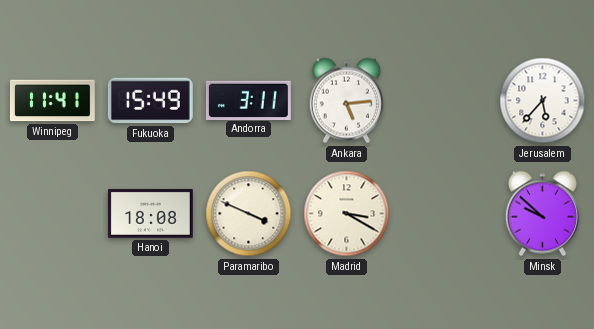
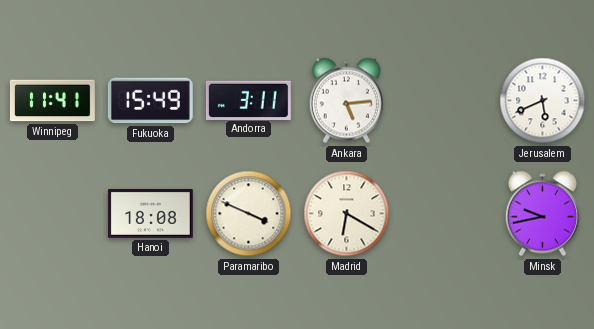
Jerusalem: 5:37 -> 5:41 (543, 101)
Madrid: 3:20 -> 6:20 (347, 214)
Minsk: 9:52 -> 9:43 (542, 214)
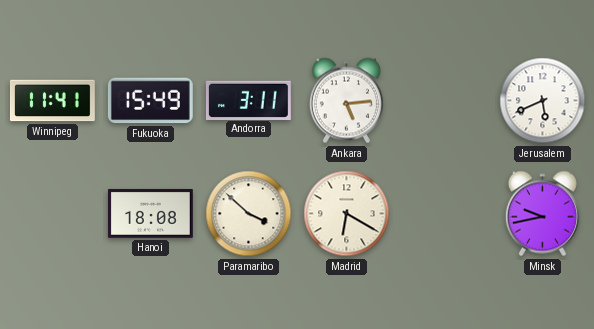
Paramaribo: 3:49 -> 3:52 (249, 214)
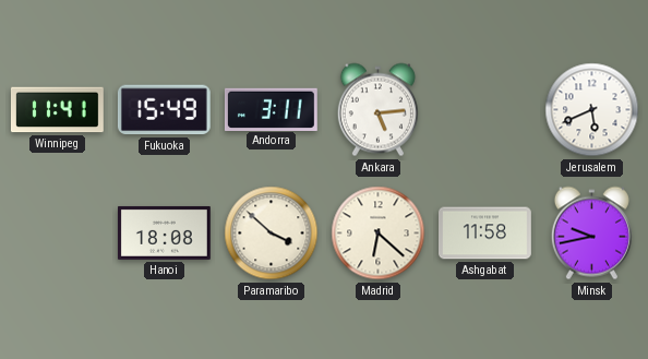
Madrid: 6:20 -> 6:22 (379, 234)
Ashgabat: none -> 11:58 (485, 234)
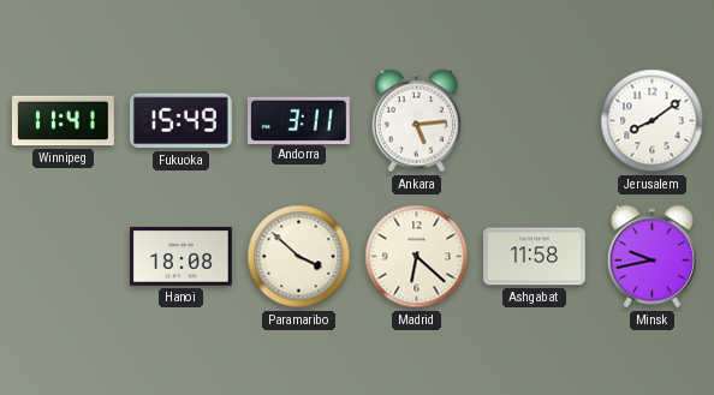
Jerusalem: 5:41 -> 8:09 (653, 121)
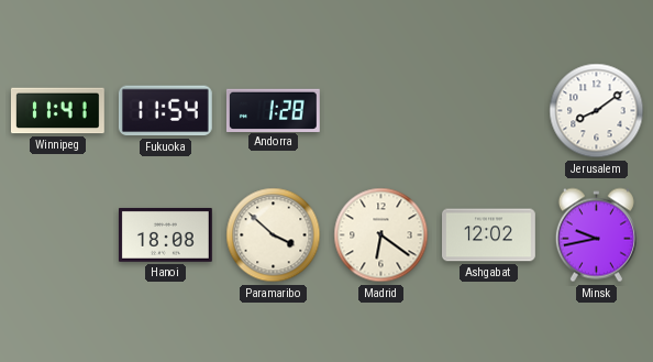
Fukuoka: 15:49 -> 11:54 (165, 111)
Andorra: 3:11 -> 1:28 (273, 110)
Ankara: 5:14 -> none (416, 121)
Madrid: 6:22 -> 6:21 (381, 235)
Ashgabat: 11:58 -> 12:02 (489, 235)
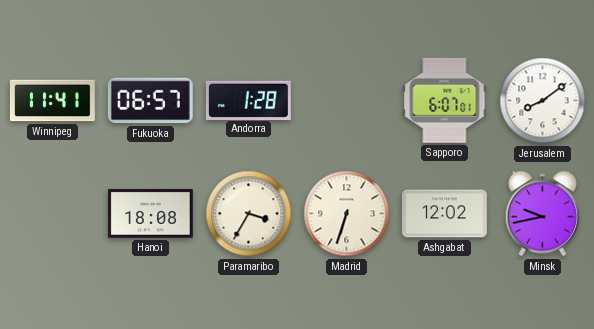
Fukuoka: 11:54 -> 06:57 (150, 101)
Sapporo: none -> 6:07 (445, 100)
Paramaribo: 3:52 -> 3:35 (249, 214)
Madrid: 6:21 -> 6:33 (347, 214)
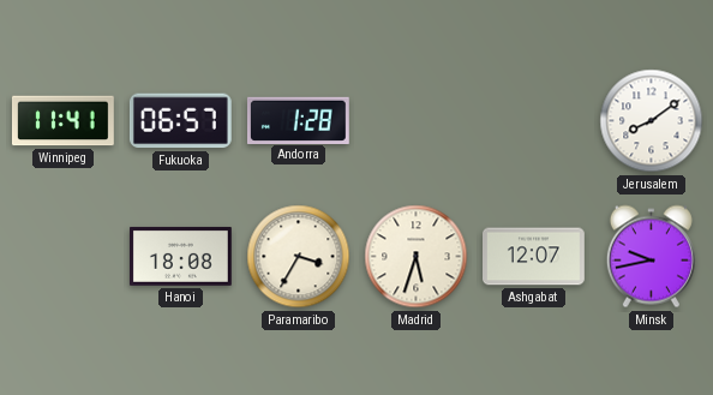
Sapporo: 6:07 -> none (445, 100)
Madrid: 6:33 -> 5:33 (417, 257)
Ashgabat: 12:02 -> 12:07 (534, 257)
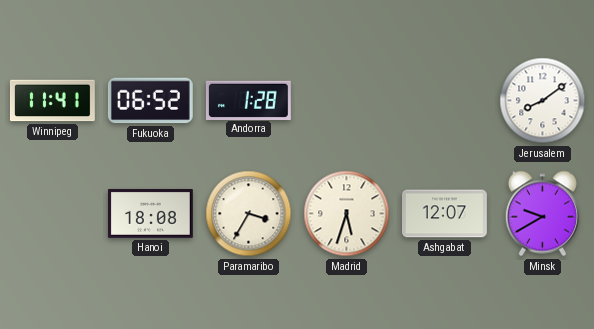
Fukuoka: 06:57 -> 06:52 (150, 101)
Minsk: 9:43 -> 9:40 (542, 214)
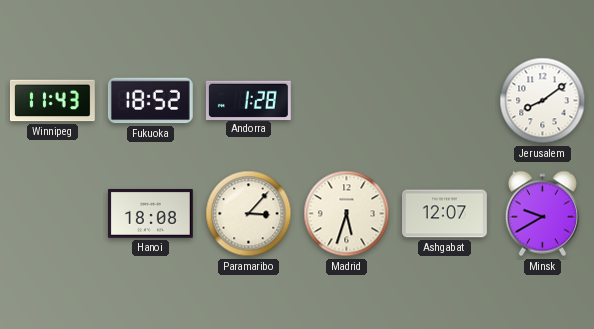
Winnipeg: 11:41 -> 11:43 (52, 101)
Fukuoka: 06:52 -> 18:52 (150, 101)
Paramaribo: 3:35 -> 3:07 (249, 214)
